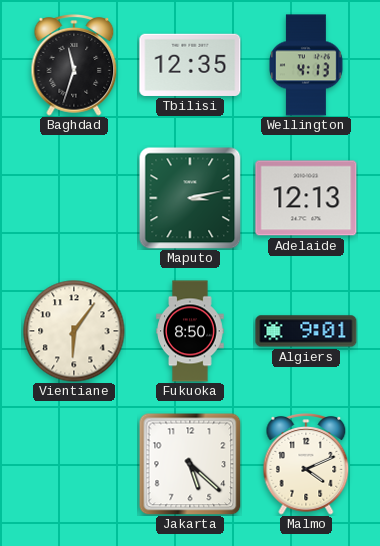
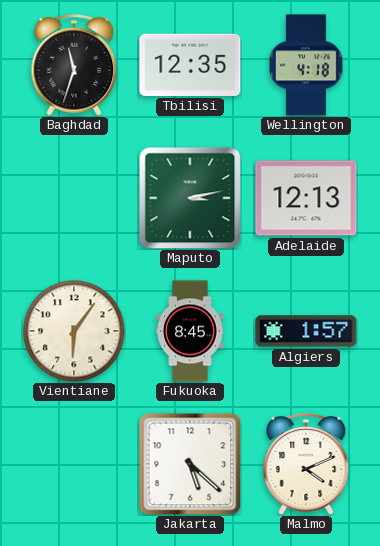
Wellington: 4:13 -> 4:18 (307, 65)
Fukuoka: 8:50 -> 8:45 (190, 331)
Algiers: 9:01 -> 1:57 (306, 331)
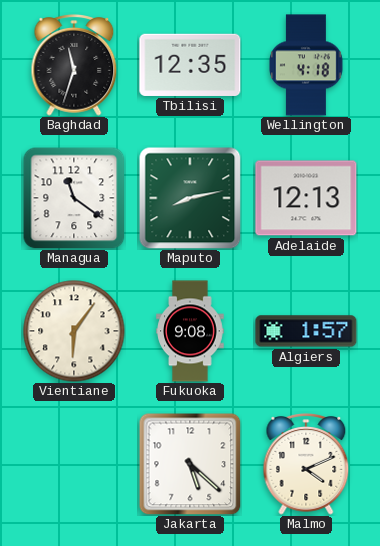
Managua: none -> 11:21 (74, 198)
Maputo: 3:13 -> 8:13 (190, 198)
Fukuoka: 8:45 -> 9:08 (190, 331)
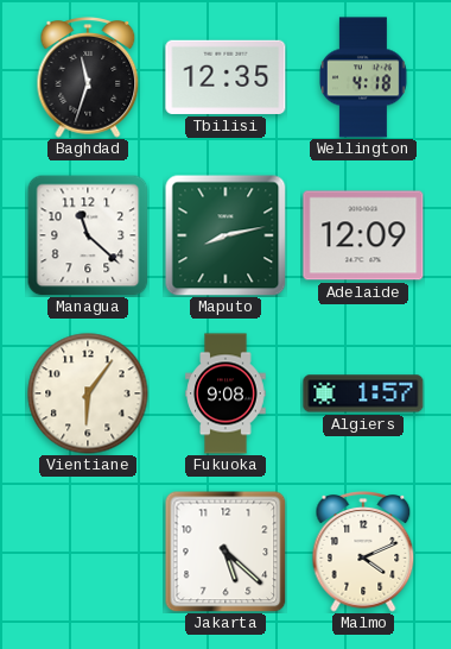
Managua: 11:21 -> 11:22 (88, 235)
Adelaide: 12:13 -> 12:09 (363, 235)
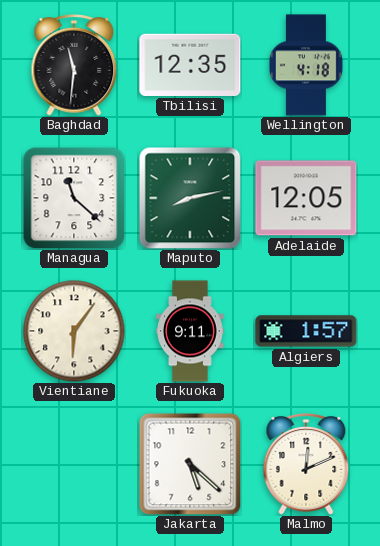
Baghdad: 11:33 -> 11:31 (74, 65)
Adelaide: 12:09 -> 12:05 (306, 198)
Fukuoka: 9:08 -> 9:11 (190, 331)
Malmo: 4:11 -> 12:11 (306, 464)
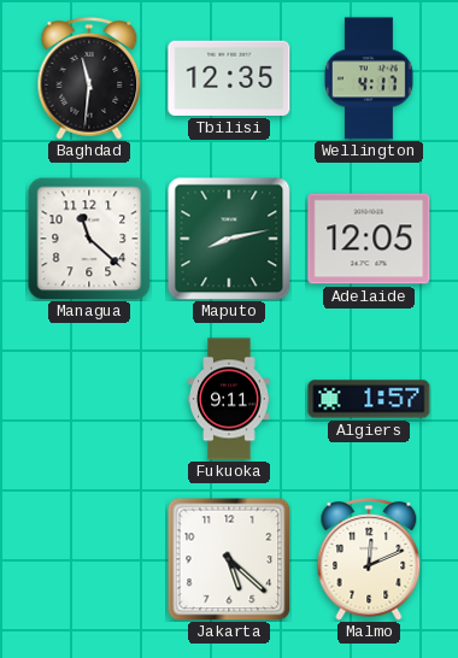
Wellington: 4:18 -> 4:17 (370, 78)
Vientiane: 6:06 -> none (74, 331)
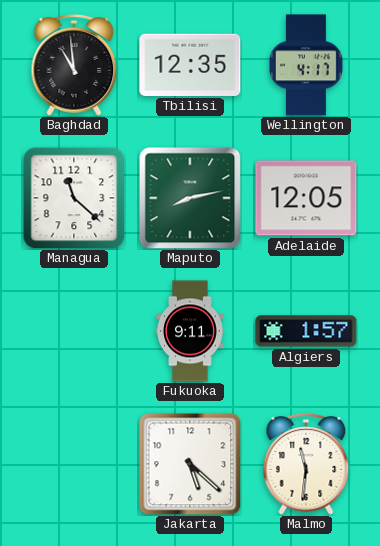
Baghdad: 11:31 -> 10:59 (74, 65)
Malmo: 12:11 -> 11:31 (306, 464)
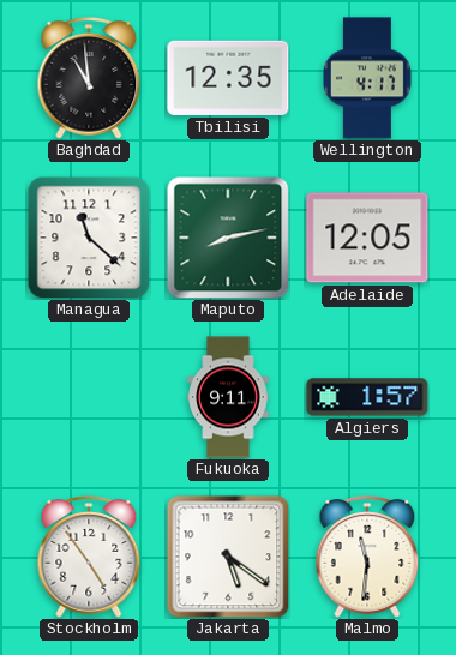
Stockholm: none -> 4:54 (89, 557)
Jakarta: 5:22 -> 5:21 (228, 557)
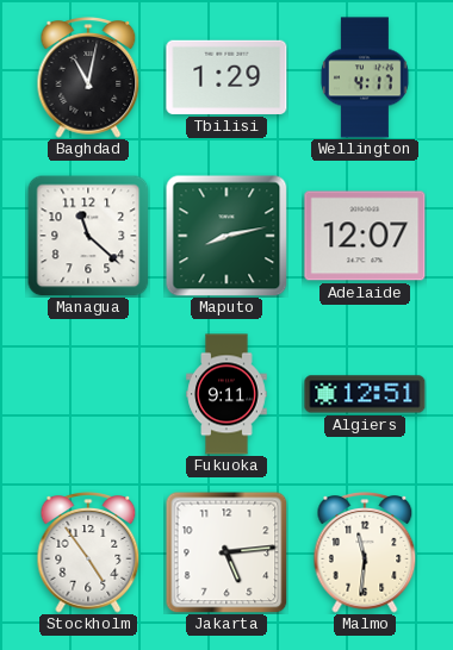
Baghdad: 10:59 -> 11:02 (88, 77)
Tbilisi: 12:35 -> 1:29 (226, 77)
Adelaide: 12:05 -> 12:07 (365, 236)
Algiers: 1:57 -> 12:51 (365, 394)
Jakarta: 5:21 -> 5:14 (226, 552)
